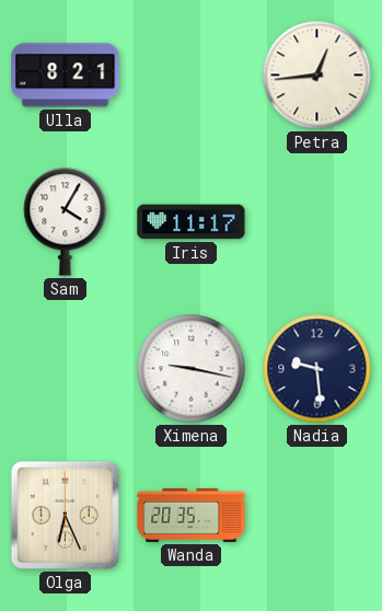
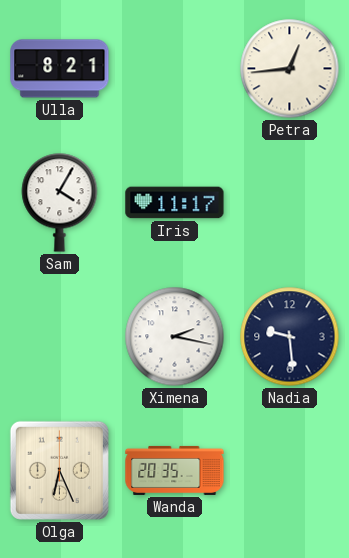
Ximena: 9:17 -> 2:17 (175, 337)
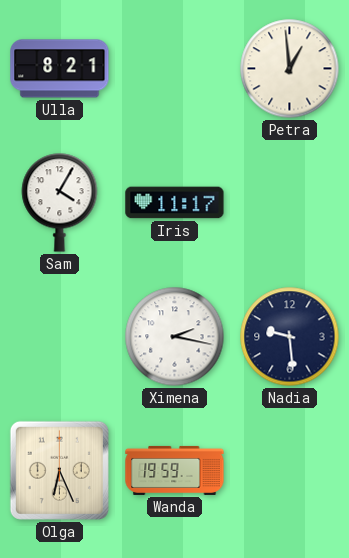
Petra: 12:44 -> 12:59 (290, 69)
Wanda: 20:35 -> 19:59 (175, 470)
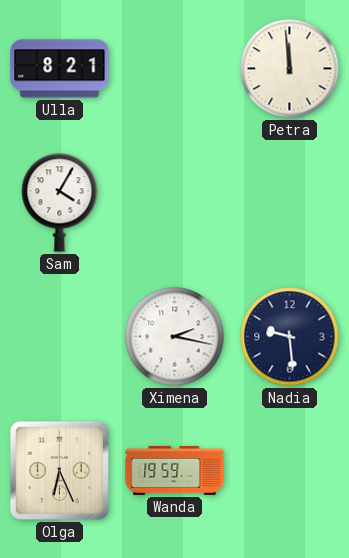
Petra: 12:59 -> 11:59 (290, 69)
Iris: 11:17 -> none (175, 203)
